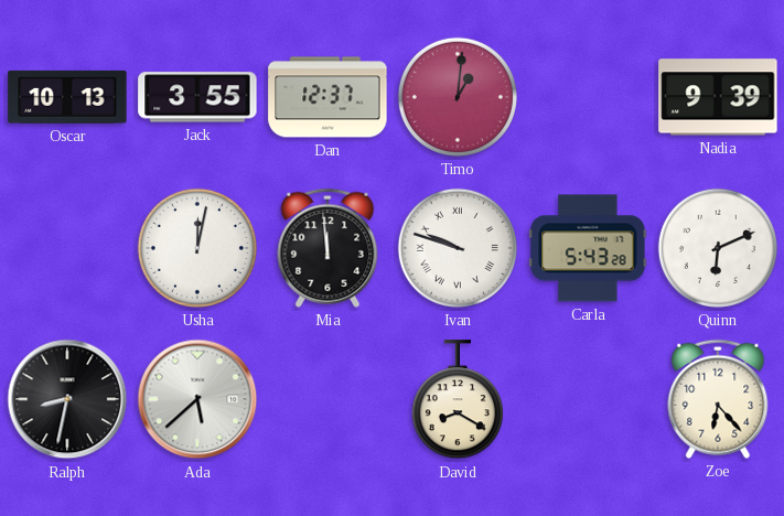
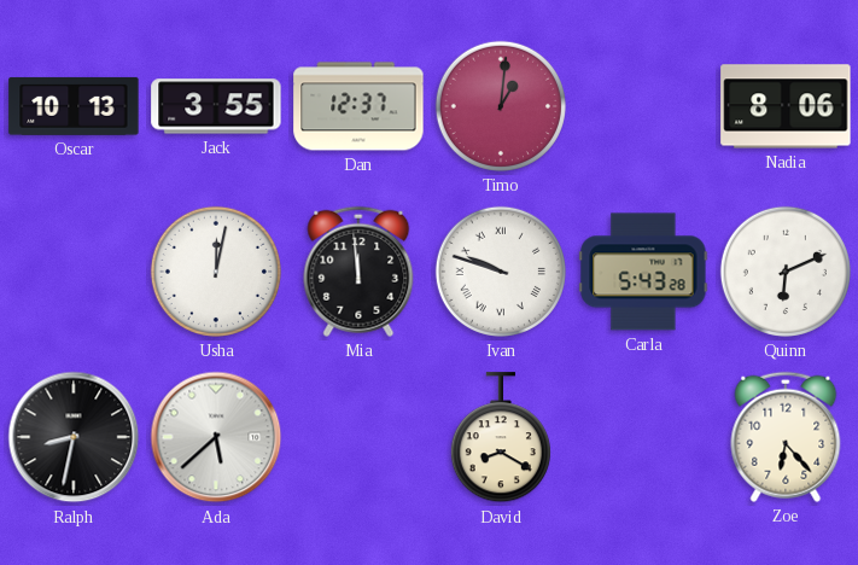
Nadia: 9:39 -> 8:06 (786, 106)
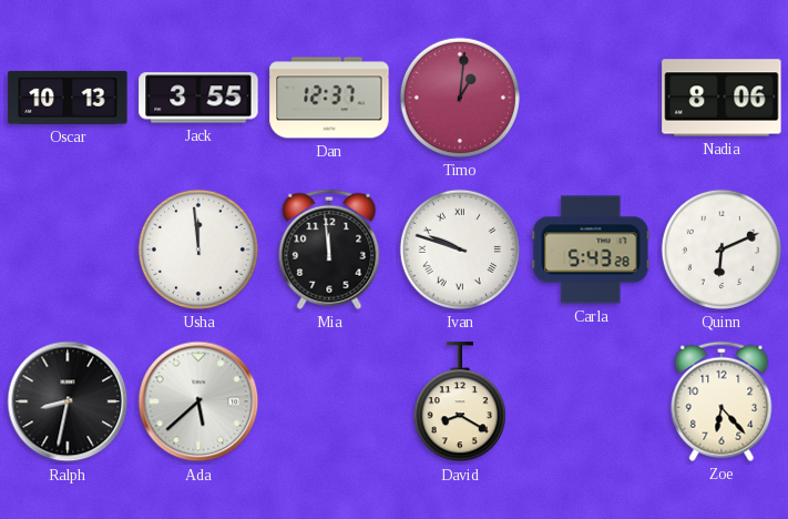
Usha: 12:02 -> 11:59 (198, 250)
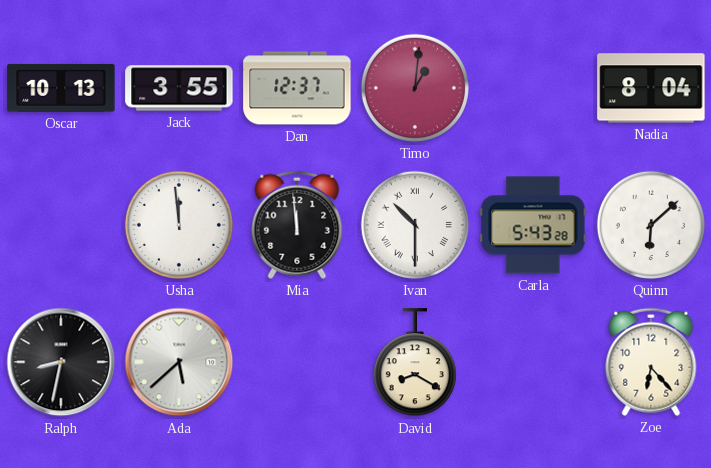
Nadia: 8:06 -> 8:04 (651, 88)
Ivan: 9:48 -> 10:30 (415, 225)
Quinn: 6:11 -> 6:08 (651, 225)
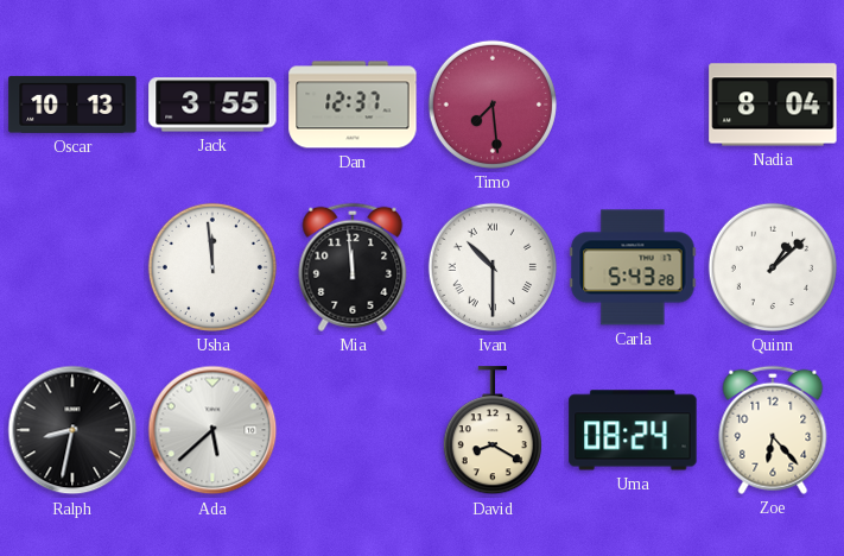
Timo: 1:01 -> 7:29 (493, 105)
Quinn: 6:08 -> 1:08 (773, 267)
Uma: none -> 08:24 (633, 430)
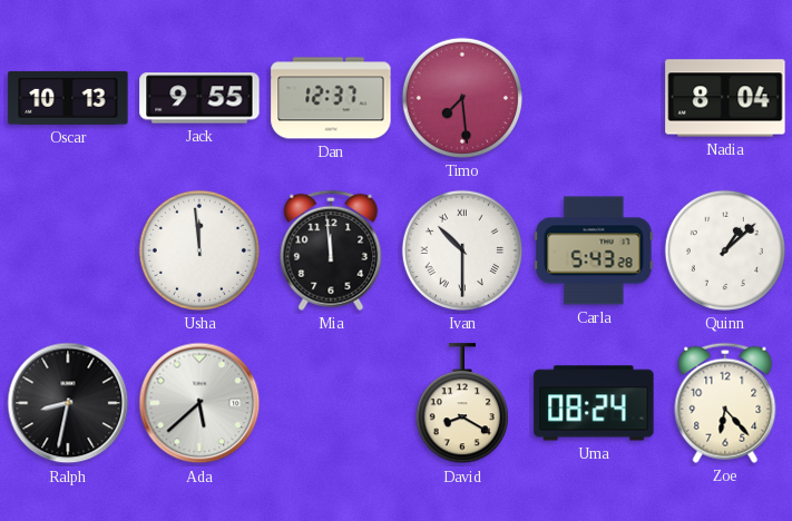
Jack: 3:55 -> 9:55 (199, 98)
